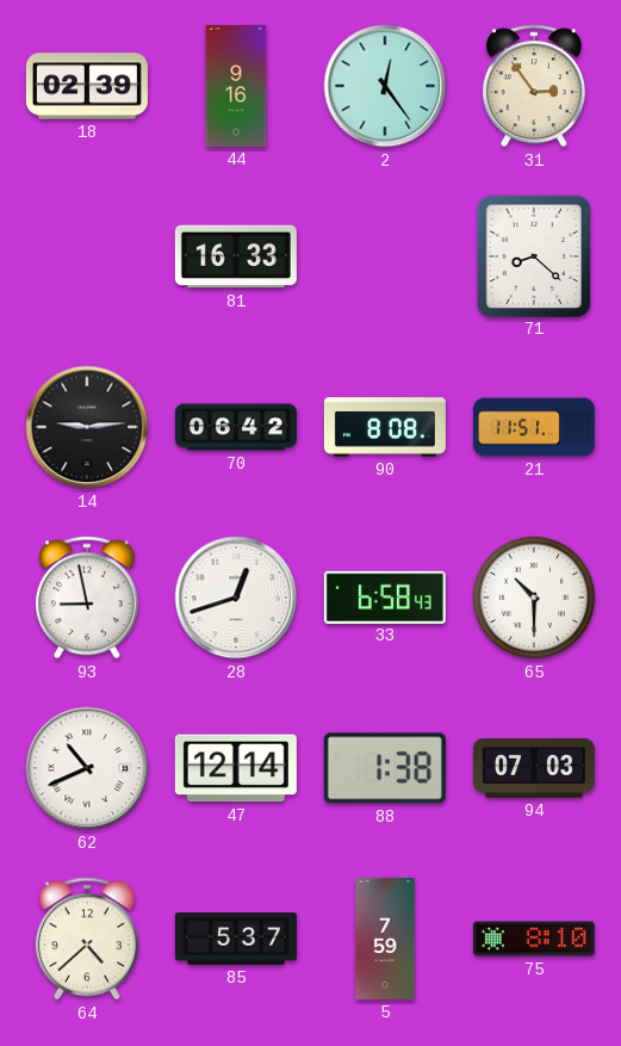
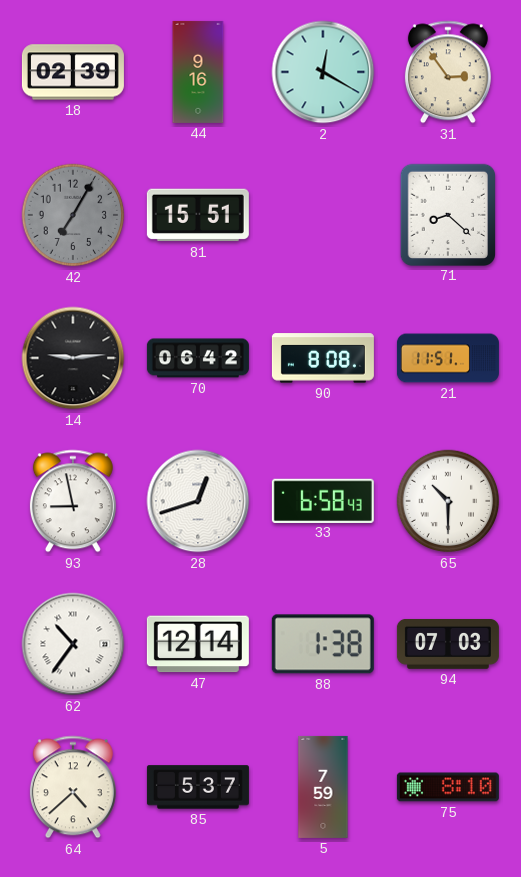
2: 12:24 -> 12:20 (323, 72)
42: none -> 7:05 (73, 215)
81: 16:33 -> 15:51 (198, 215)
62: 10:41 -> 10:36 (73, 644)
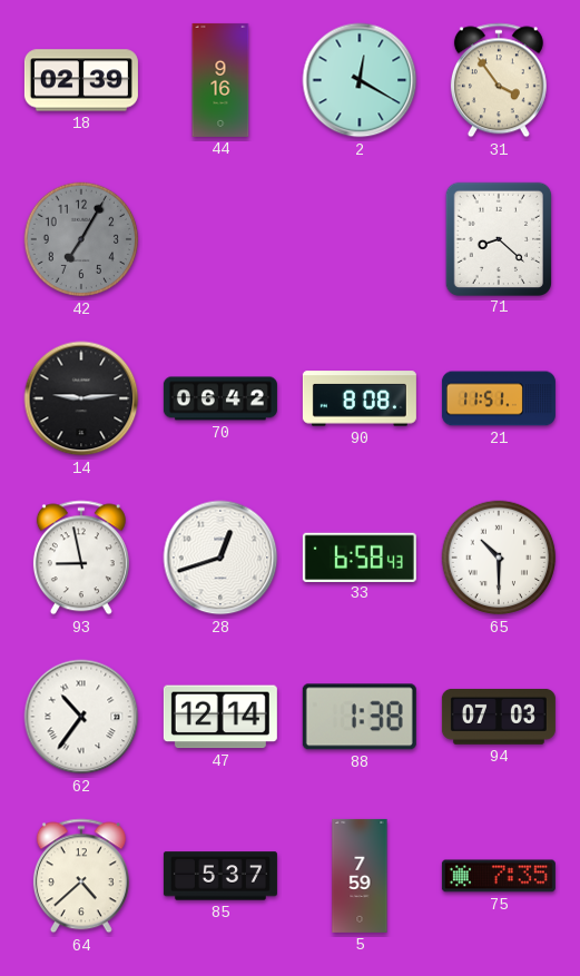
31: 2:54 -> 3:54 (499, 80)
81: 15:51 -> none (198, 215)
75: 8:10 -> 7:35 (499, 876)
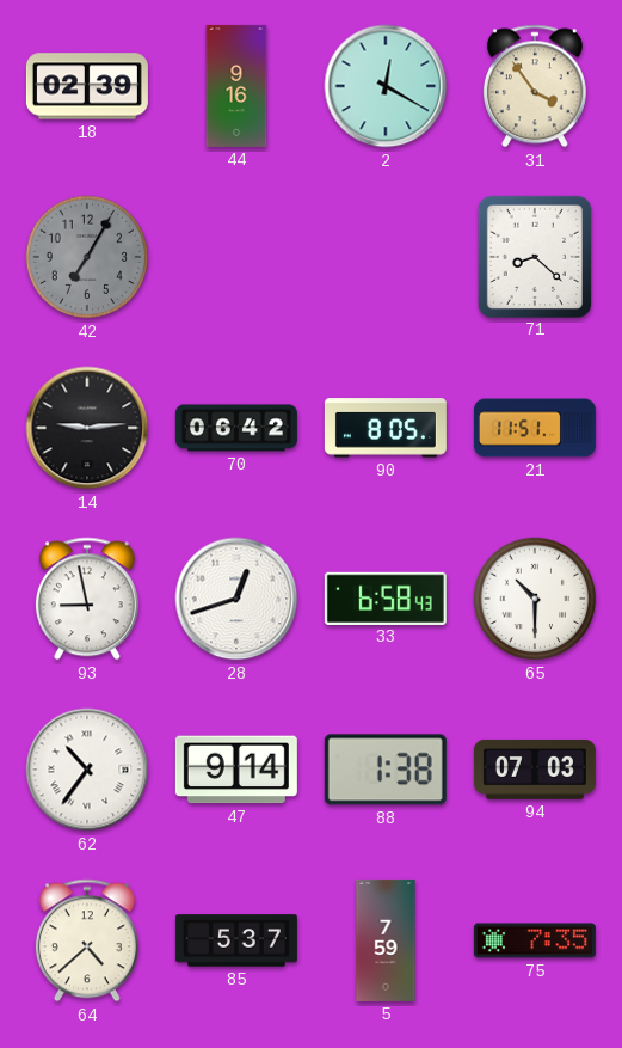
90: 8:08 -> 8:05 (386, 428)
47: 12:14 -> 9:14 (236, 770)
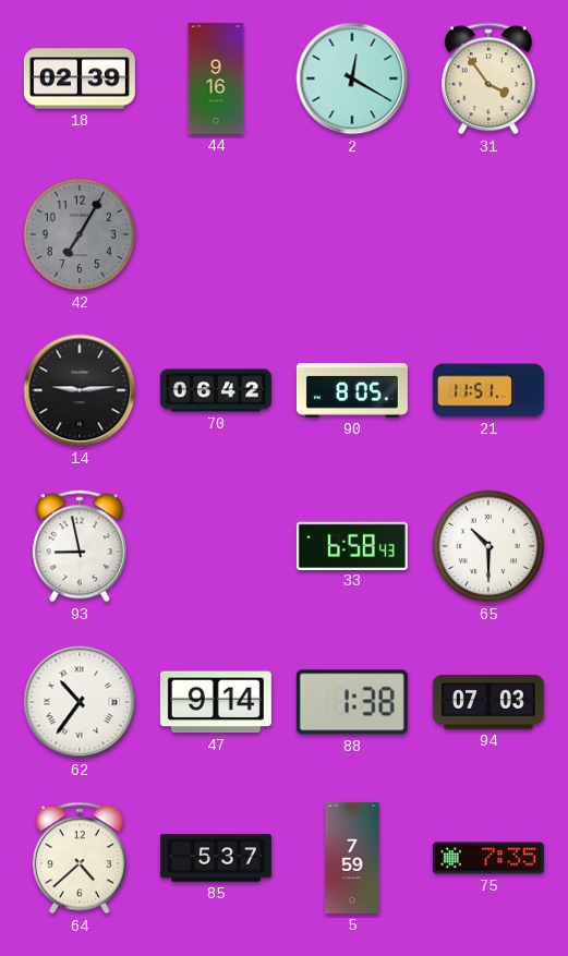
71: 8:22 -> none (534, 256)
28: 12:42 -> none (236, 599)
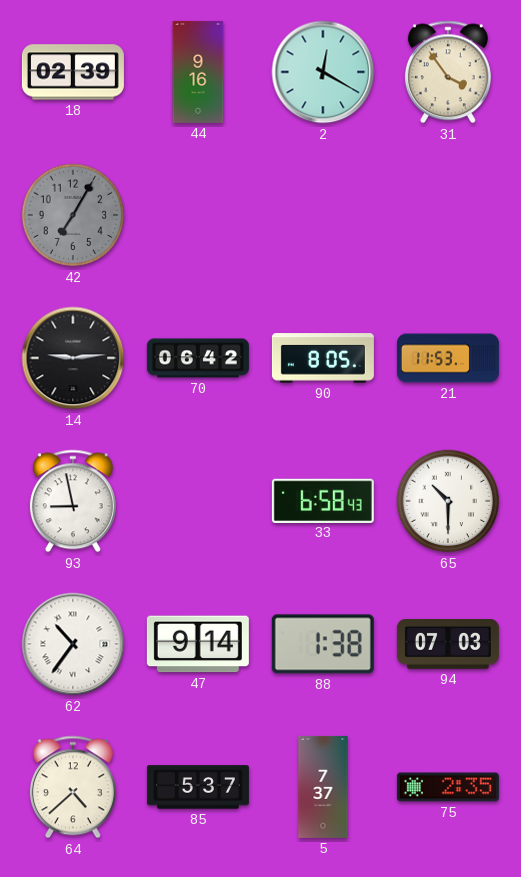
21: 11:51 -> 11:53 (448, 358)
5: 7:59 -> 7:37 (323, 787)
75: 7:35 -> 2:35 (448, 787)
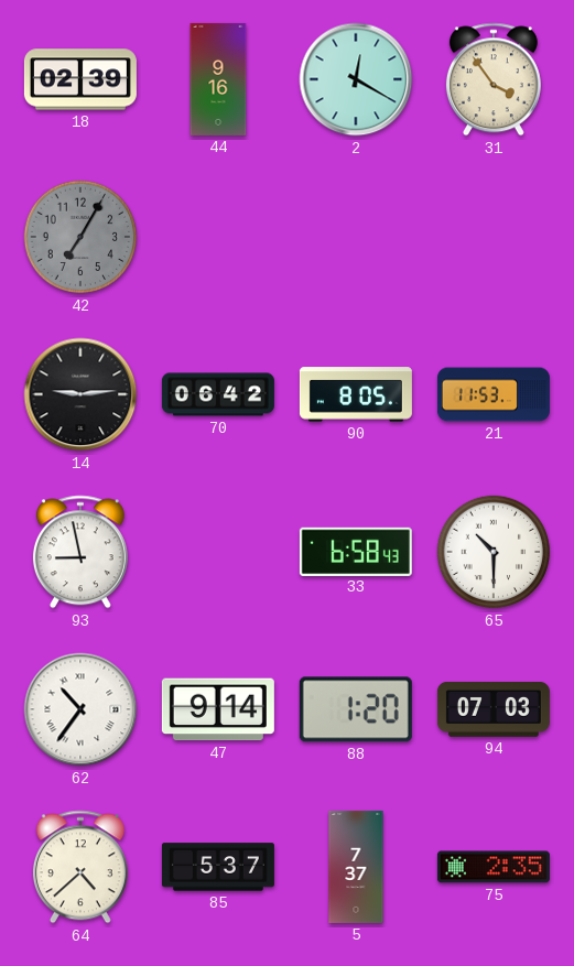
88: 1:38 -> 1:20 (356, 709)
